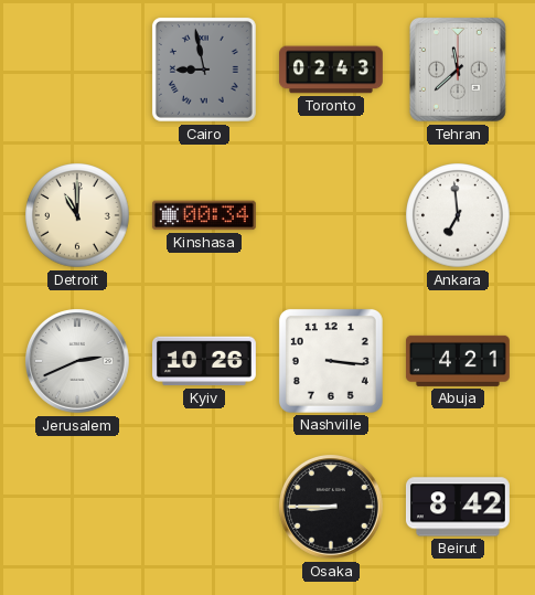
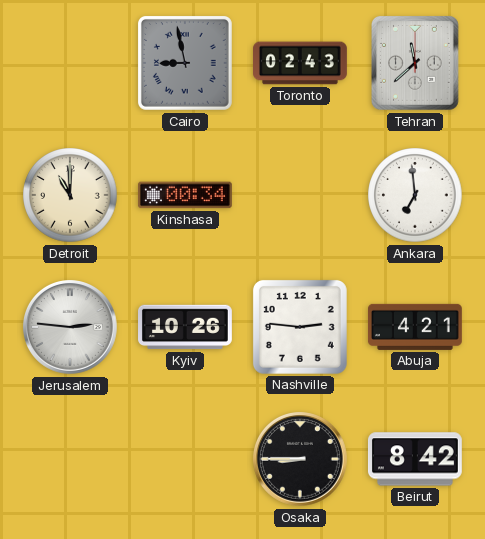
Jerusalem: 2:41 -> 2:46 (71, 328)
Nashville: 3:16 -> 2:46 (300, 327)
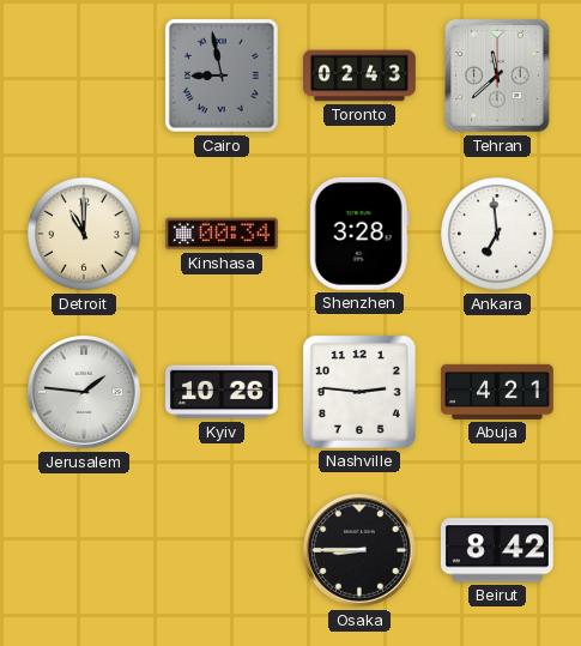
Shenzhen: none -> 3:28 (359, 234)
Jerusalem: 2:46 -> 1:46 (85, 393)
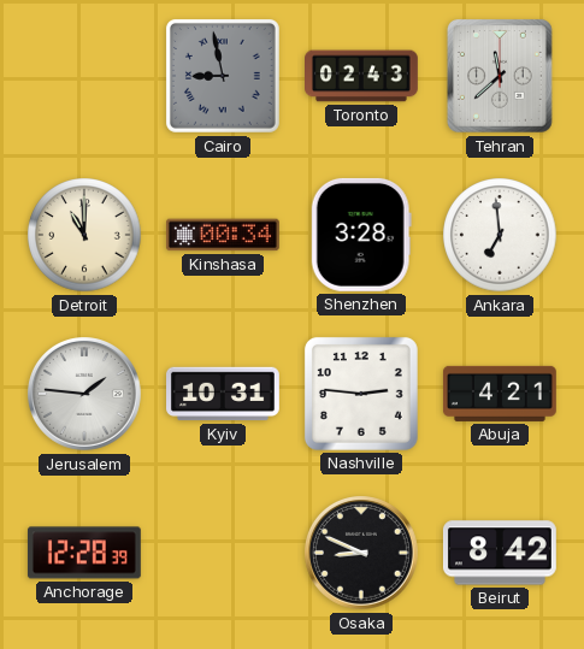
Kyiv: 10:26 -> 10:31 (224, 394)
Anchorage: none -> 12:28 (84, 553)
Osaka: 8:45 -> 8:49 (362, 554)
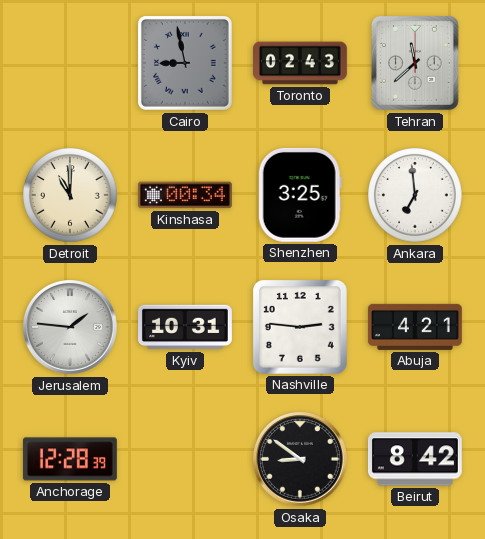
Shenzhen: 3:28 -> 3:25 (300, 195)
Osaka: 8:49 -> 8:51 (301, 460)
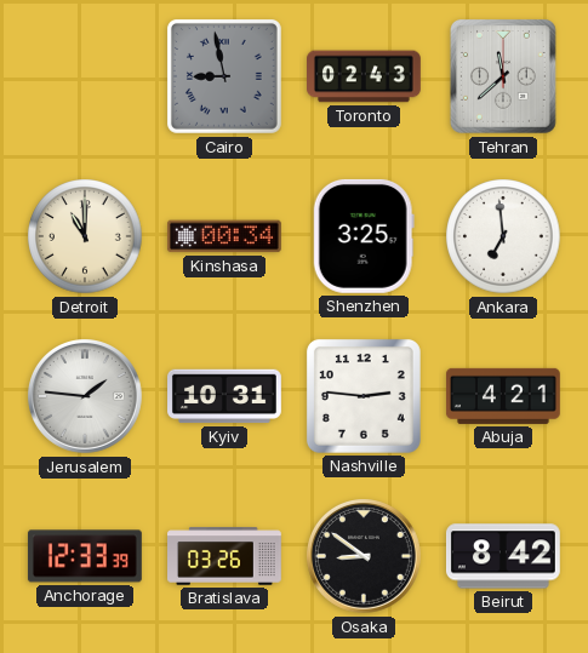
Anchorage: 12:28 -> 12:33 (85, 556)
Bratislava: none -> 03:26 (226, 556)
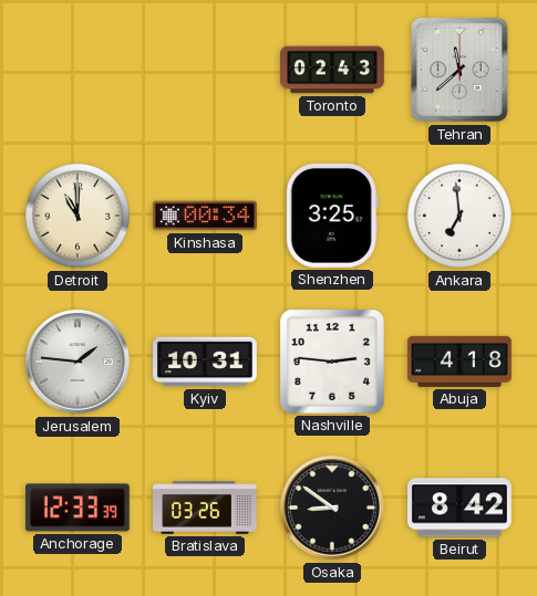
Cairo: 8:58 -> none (224, 76)
Abuja: 4:21 -> 4:18 (459, 362)
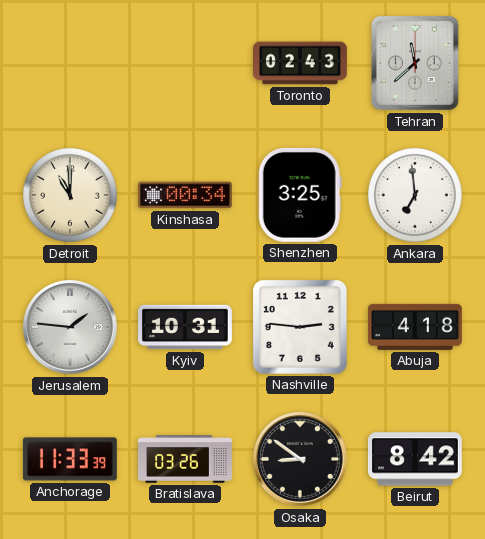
Anchorage: 12:33 -> 11:33 (70, 459)
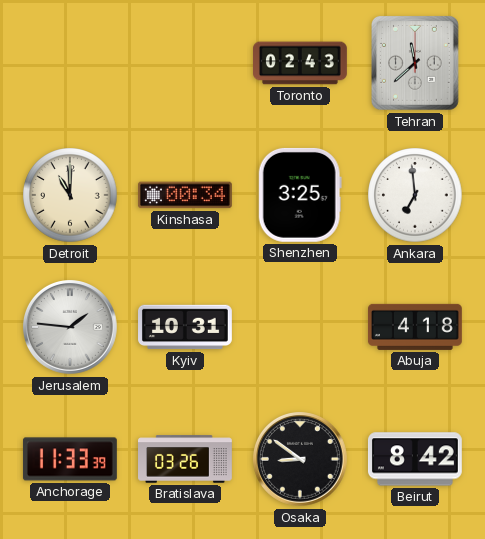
Nashville: 2:46 -> none (300, 327)
